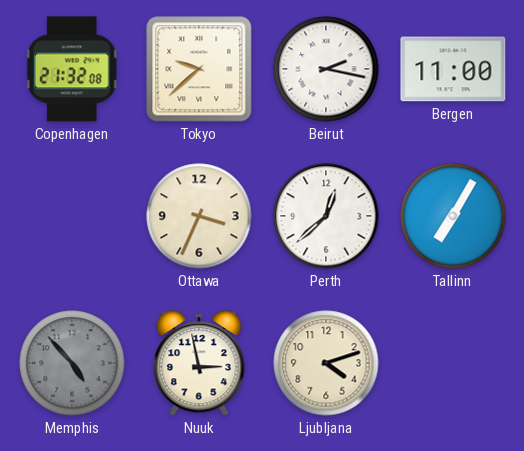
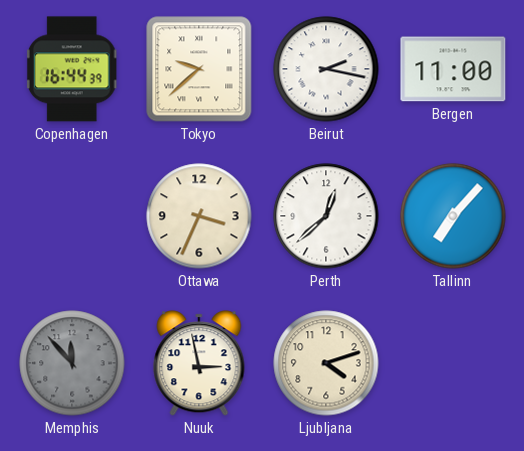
Copenhagen: 21:32 -> 16:44 (72, 69)
Tallinn: 7:05 -> 7:07 (453, 216)
Memphis: 4:53 -> 11:53 (72, 363)
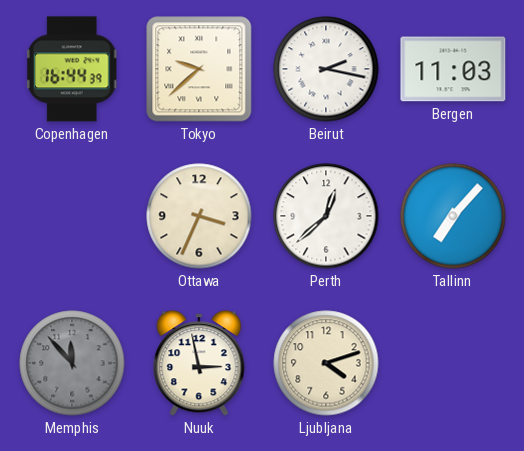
Bergen: 11:00 -> 11:03 (453, 69)
